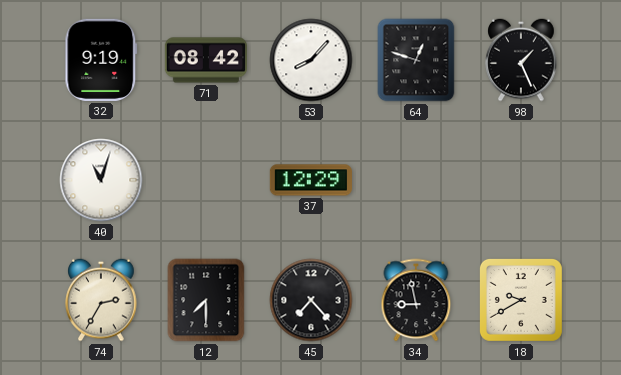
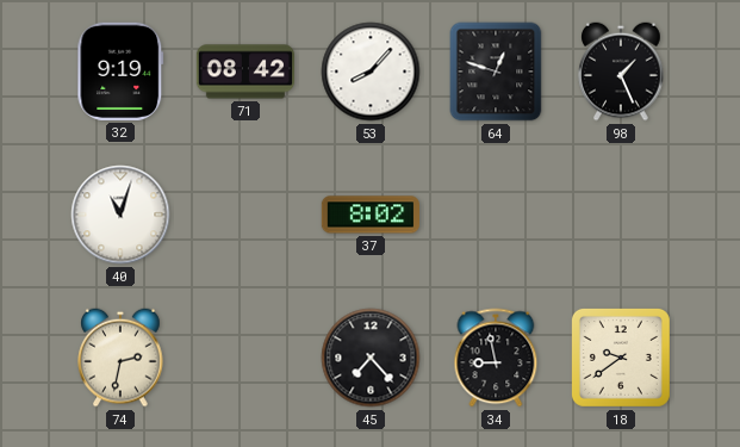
37: 12:29 -> 8:02 (371, 215)
74: 2:35 -> 2:32 (120, 358)
12: 7:30 -> none (206, 300)
18: 9:40 -> 9:39 (621, 358)
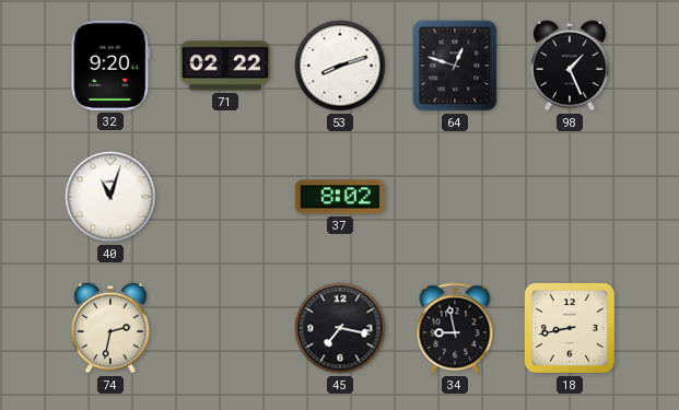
32: 9:19 -> 9:20 (110, 66)
71: 08:42 -> 02:22 (224, 66)
53: 8:07 -> 8:12 (340, 66)
45: 7:23 -> 7:17 (340, 328)
18: 9:39 -> 8:43 (570, 328)
